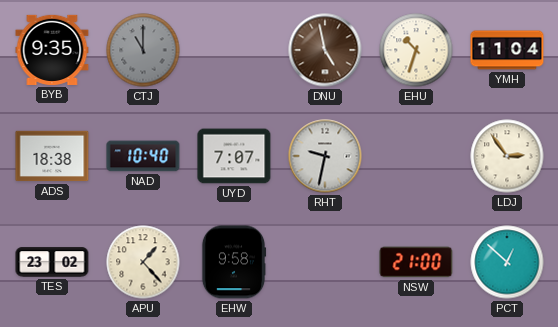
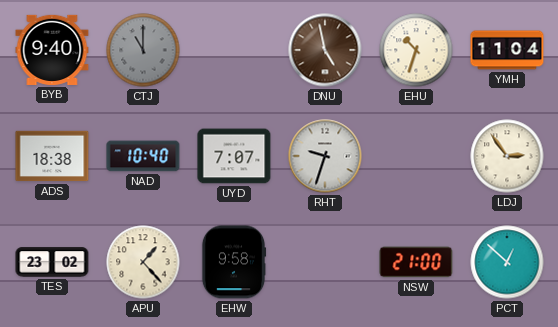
BYB: 9:35 -> 9:40 (52, 50)
RHT: 9:32 -> 9:33 (325, 156)
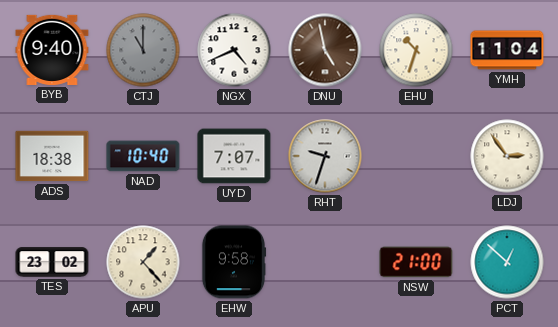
NGX: none -> 4:41 (234, 50)
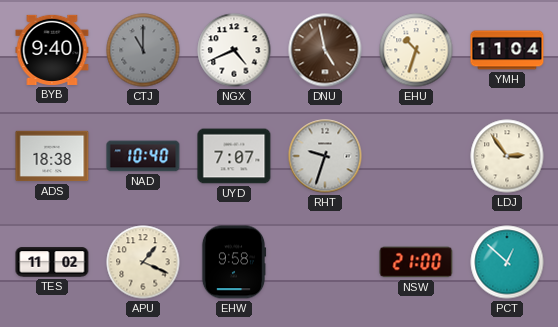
TES: 23:02 -> 11:02 (52, 262)
APU: 1:23 -> 1:19 (143, 262)
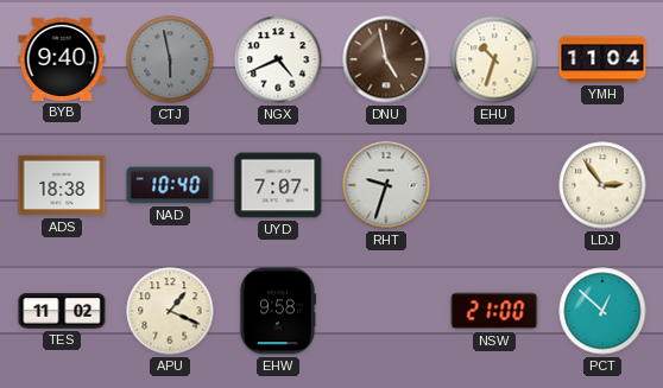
CTJ: 11:00 -> 5:58 (170, 59)
